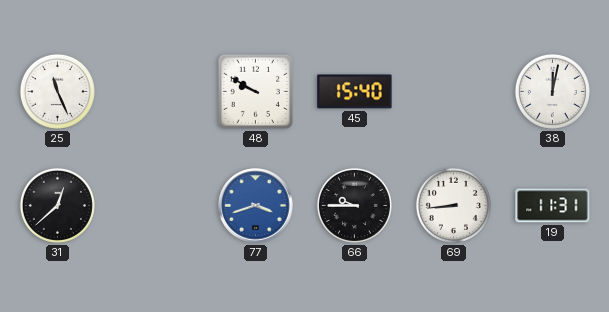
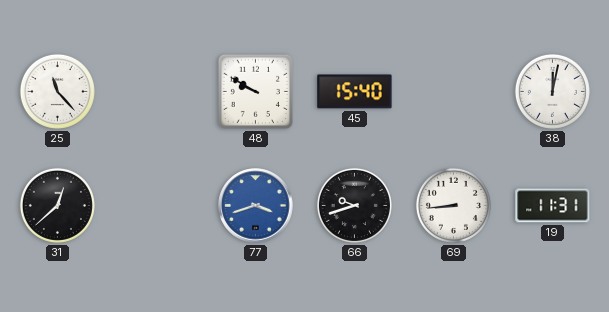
25: 11:26 -> 11:23 (57, 91)
66: 9:45 -> 9:42 (354, 205)
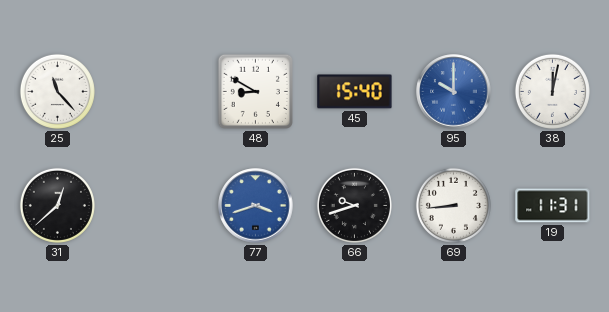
48: 9:50 -> 8:50 (255, 91)
95: none -> 10:00 (454, 92)
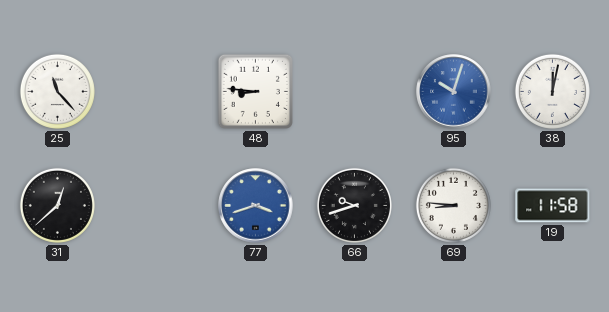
48: 8:50 -> 8:46 (255, 91)
45: 15:40 -> none (355, 92)
95: 10:00 -> 10:03 (454, 92)
69: 8:44 -> 8:46 (453, 205)
19: 11:31 -> 11:58 (553, 206)
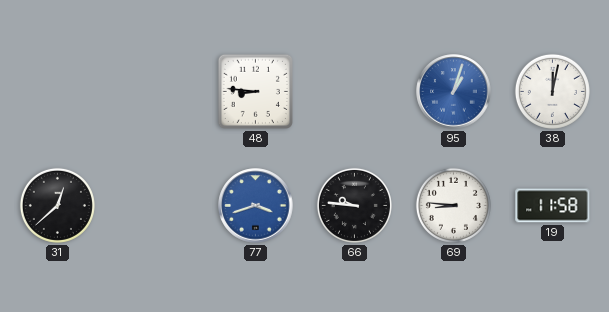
25: 11:23 -> none (57, 91)
95: 10:03 -> 1:03 (454, 92)
66: 9:42 -> 9:46 (354, 205)
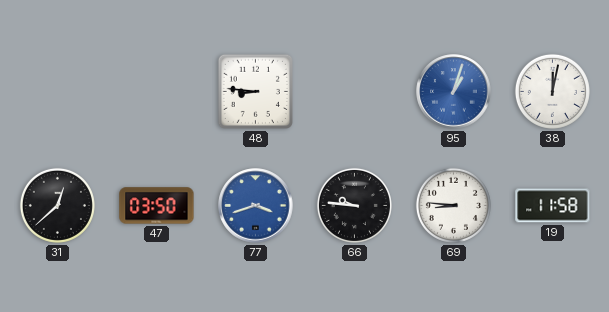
47: none -> 03:50 (157, 206)
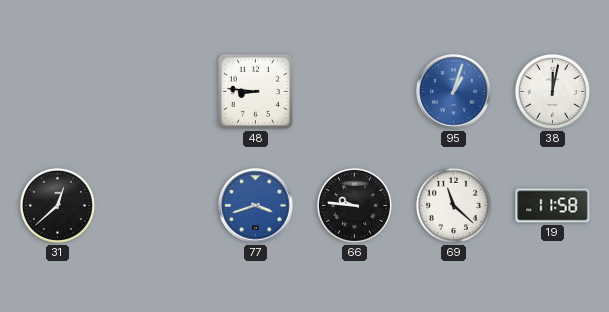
47: 03:50 -> none (157, 206)
69: 8:46 -> 11:22 (453, 205)
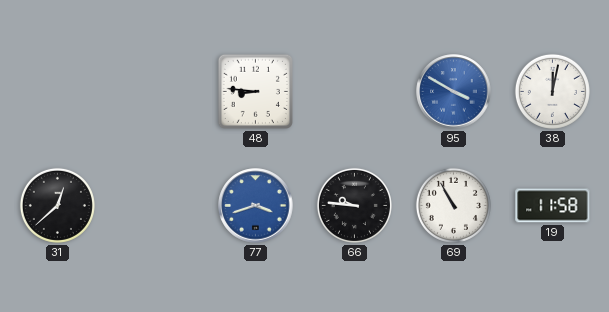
95: 1:03 -> 3:50 (454, 92)
69: 11:22 -> 10:55 (453, 205)
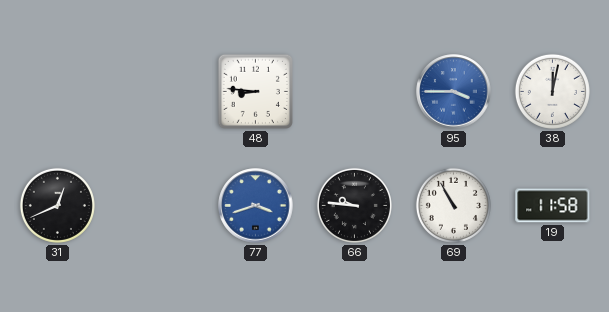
95: 3:50 -> 3:45 (454, 92)
31: 12:38 -> 12:41 (57, 205)
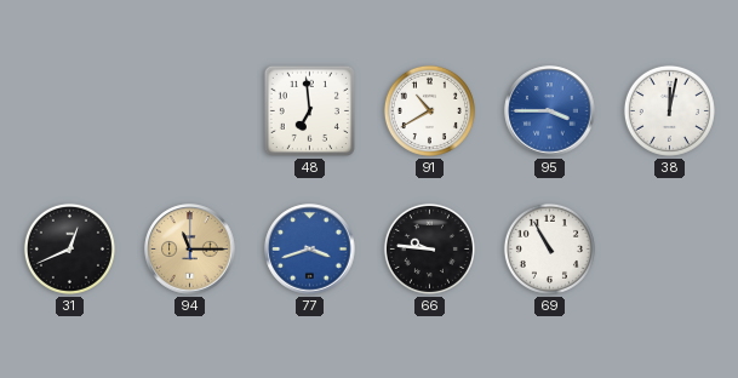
48: 8:46 -> 6:59 (309, 110)
91: none -> 10:40 (429, 110)
94: none -> 11:15 (190, 250)
19: 11:58 -> none (553, 206)
